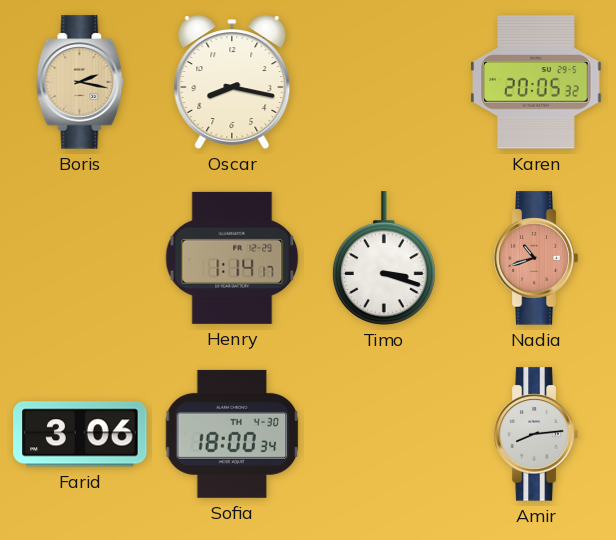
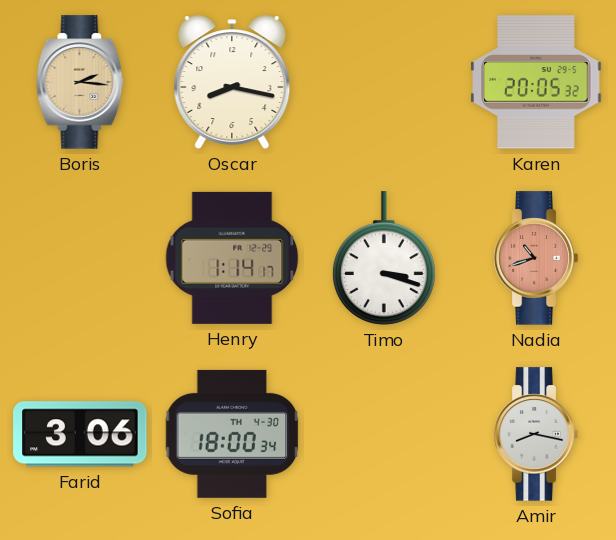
Boris: 2:17 -> 2:16 (80, 82)
Amir: 8:14 -> 8:17 (536, 434)
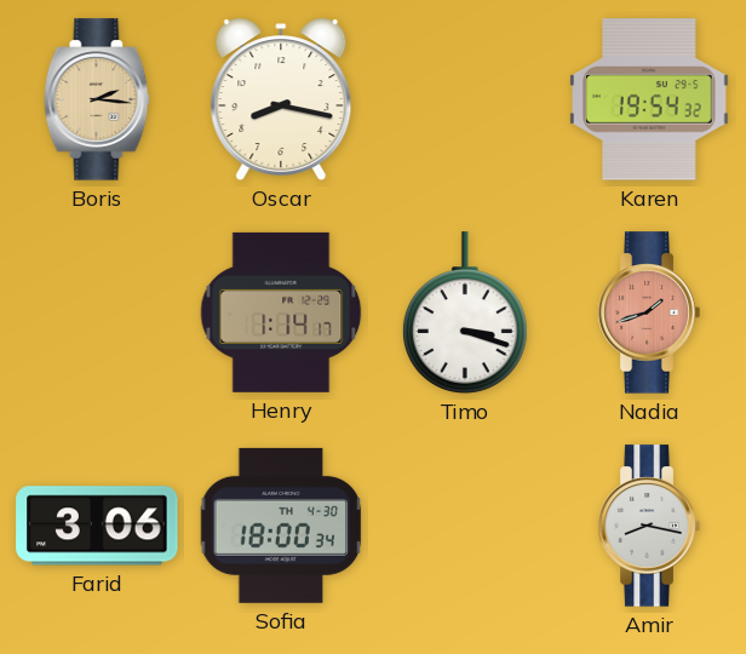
Karen: 20:05 -> 19:54 (649, 99)
Nadia: 10:42 -> 1:42 (649, 312)
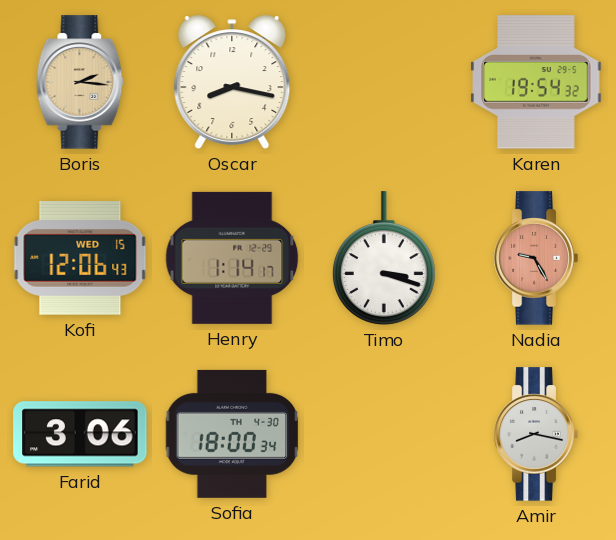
Kofi: none -> 12:06 (80, 258)
Nadia: 1:42 -> 9:25 (536, 258)
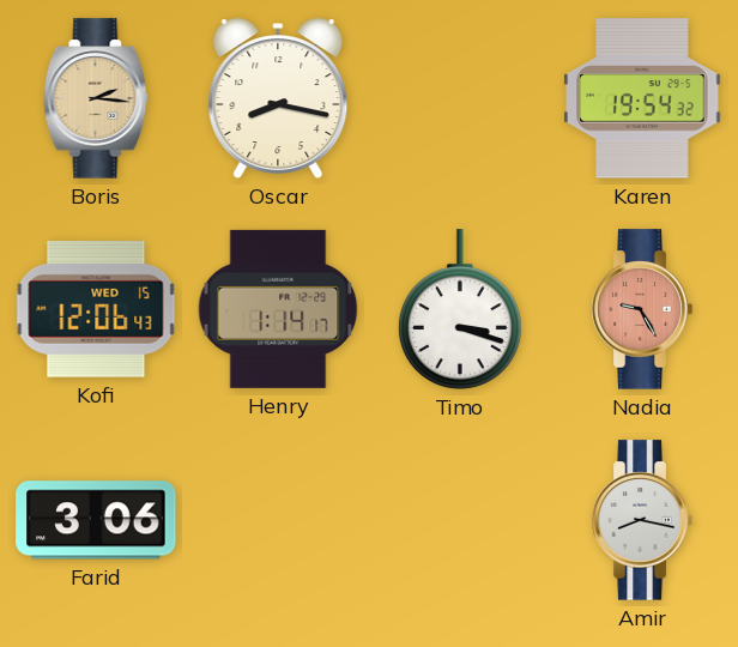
Sofia: 18:00 -> none (232, 434)
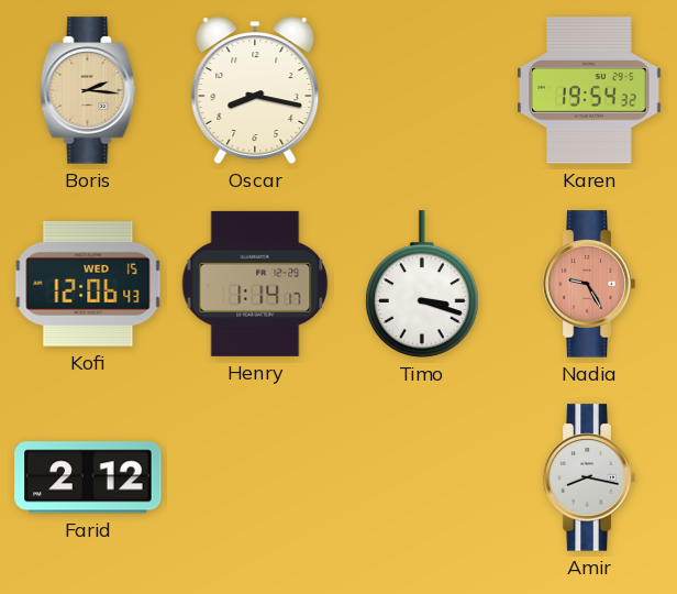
Farid: 3:06 -> 2:12 (88, 477)
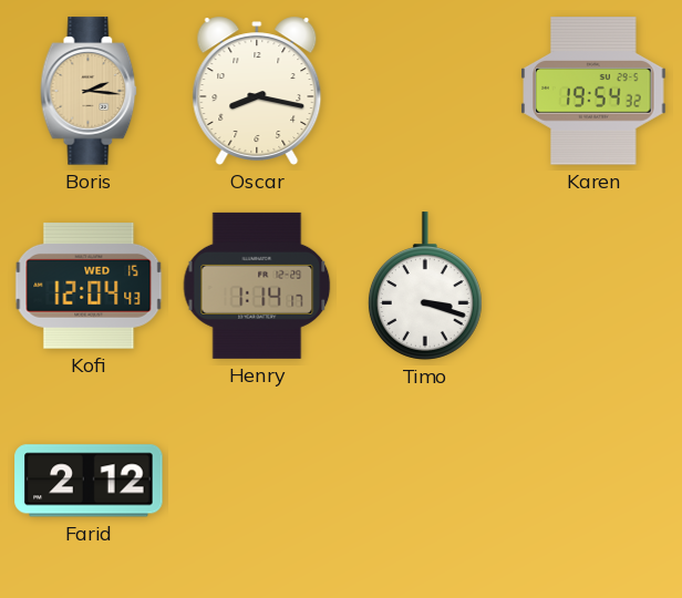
Kofi: 12:06 -> 12:04 (89, 286)
Nadia: 9:25 -> none (589, 284)
Amir: 8:17 -> none (589, 477)
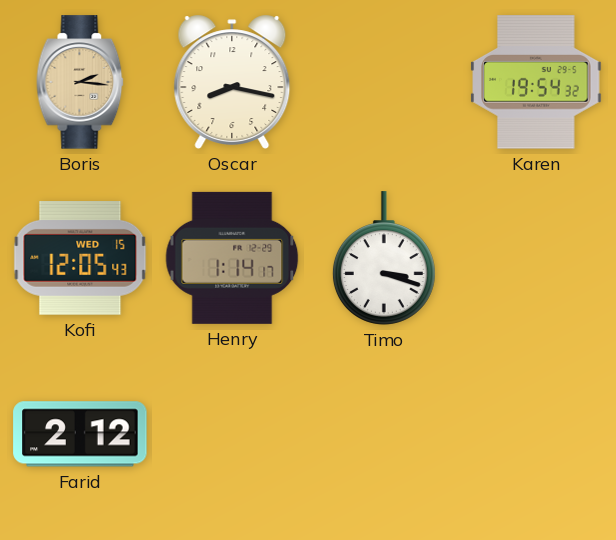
Kofi: 12:04 -> 12:05 (80, 258)
